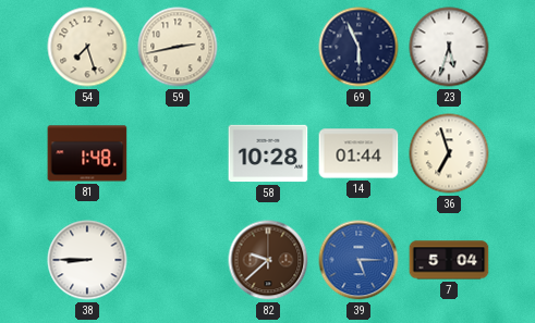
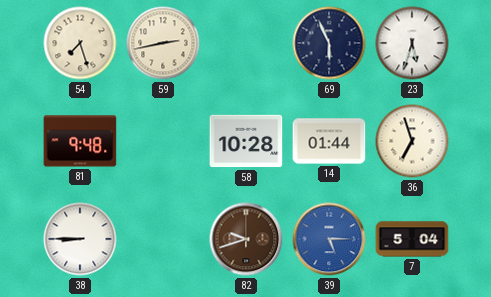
81: 1:48 -> 9:48 (80, 141)
82: 9:38 -> 9:42 (246, 239)
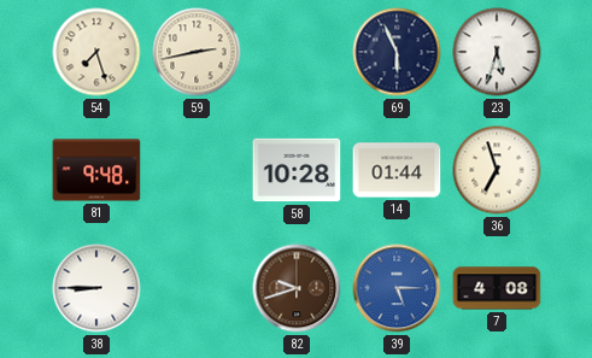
7: 5:04 -> 4:08 (497, 288)
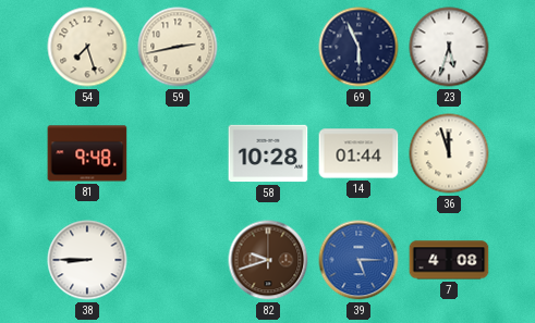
36: 6:57 -> 11:57 (449, 153)
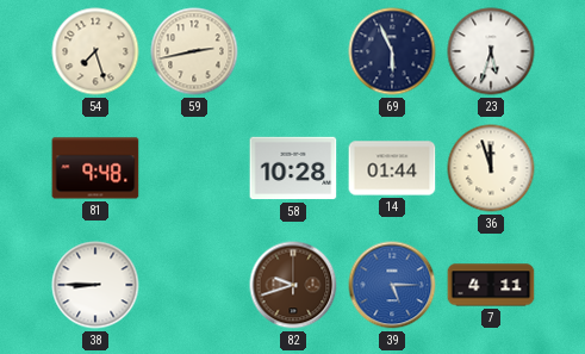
7: 4:08 -> 4:11 (491, 285)
